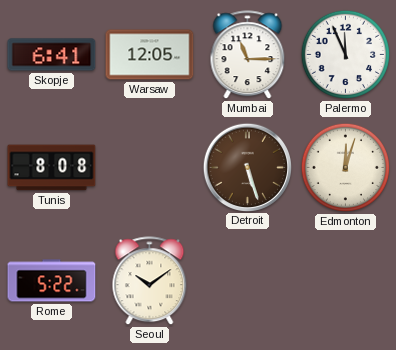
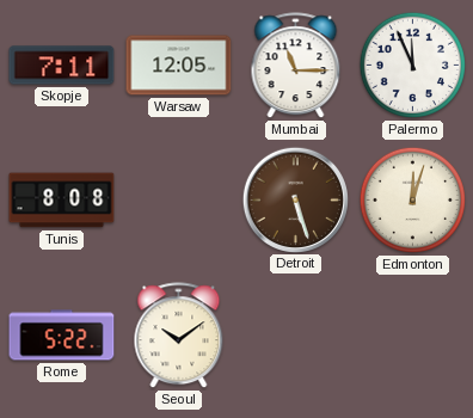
Skopje: 6:41 -> 7:11 (62, 66)
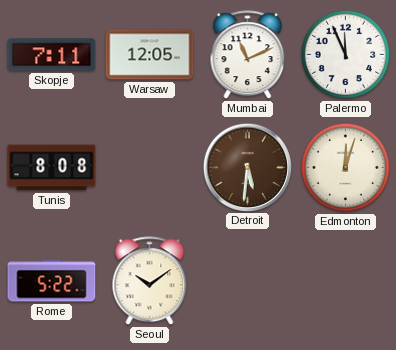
Mumbai: 11:15 -> 11:11 (248, 55)
Detroit: 5:27 -> 5:31 (247, 167)
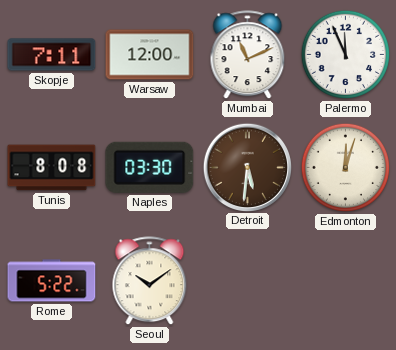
Warsaw: 12:05 -> 12:00 (150, 55)
Naples: none -> 03:30 (150, 167)
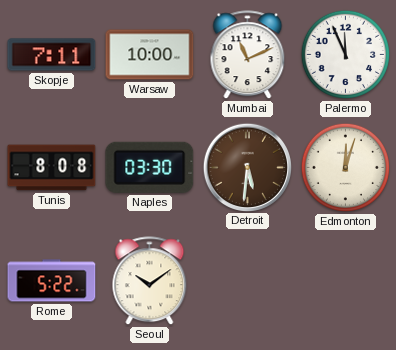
Warsaw: 12:00 -> 10:00 (150, 55)
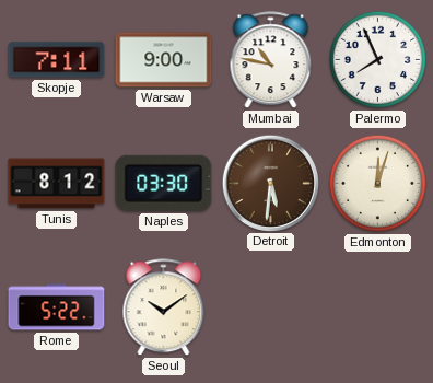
Warsaw: 10:00 -> 9:00 (164, 60)
Mumbai: 11:11 -> 10:47 (271, 60)
Palermo: 11:56 -> 7:56 (378, 60)
Tunis: 8:08 -> 8:12 (57, 184)
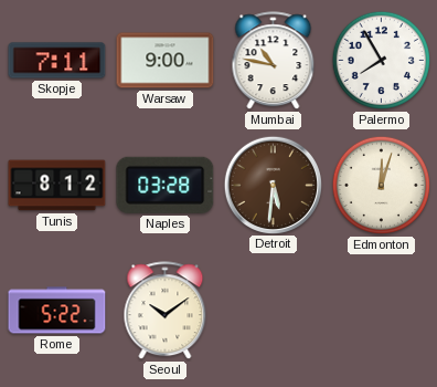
Palermo: 7:56 -> 7:55 (382, 61)
Naples: 03:30 -> 03:28 (166, 185)
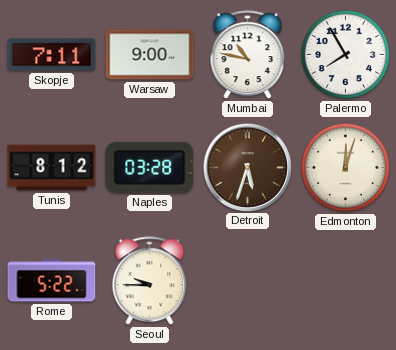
Detroit: 5:31 -> 5:33 (247, 167)
Seoul: 10:09 -> 9:45 (150, 281)
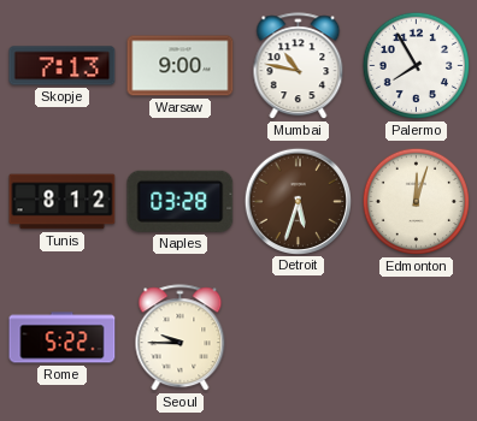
Skopje: 7:11 -> 7:13 (63, 66)
